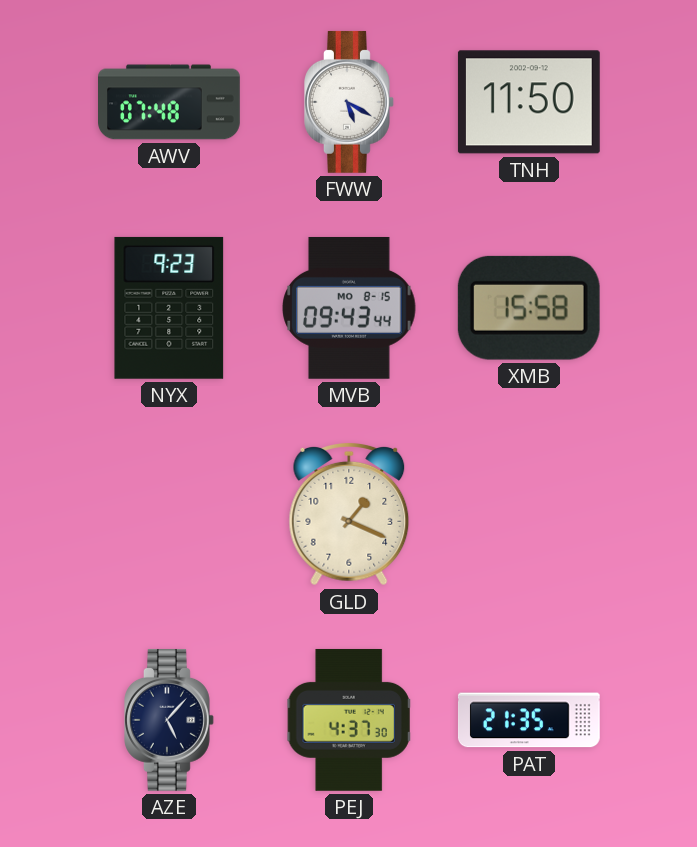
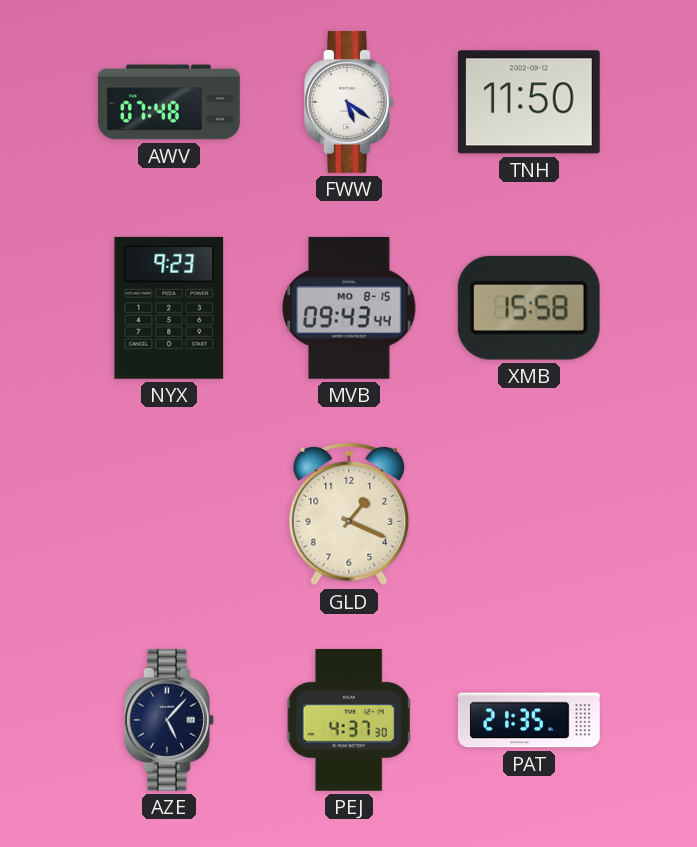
FWW: 5:20 -> 5:21 (350, 102)
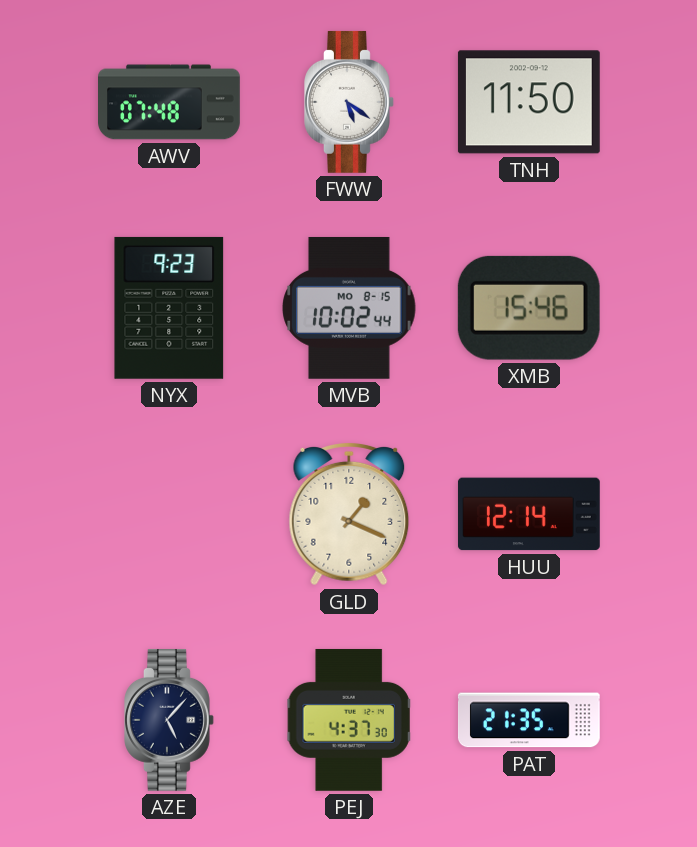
MVB: 09:43 -> 10:02 (349, 308)
XMB: 15:58 -> 15:46 (529, 308)
HUU: none -> 12:14 (529, 514)
